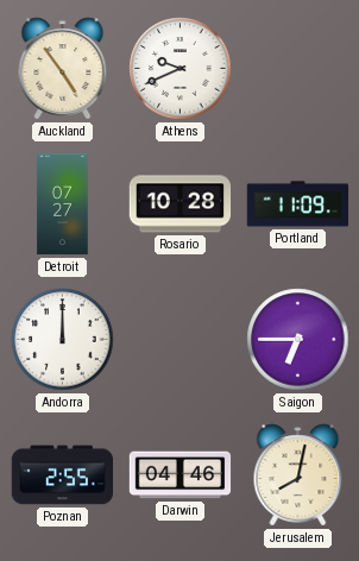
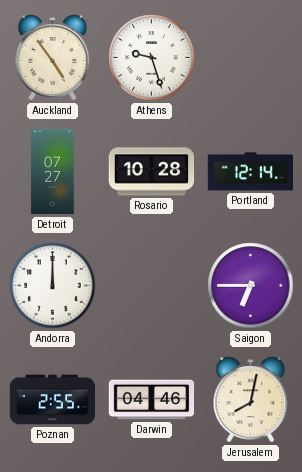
Athens: 9:41 -> 9:27 (152, 58)
Portland: 11:09 -> 12:14 (251, 172)
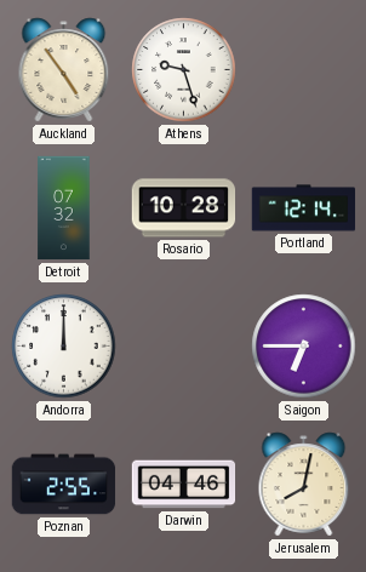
Detroit: 07:27 -> 07:32 (64, 208)
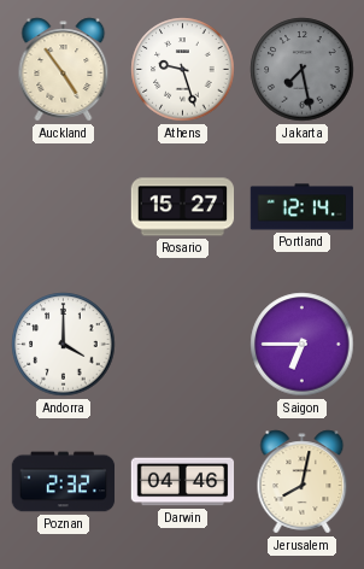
Jakarta: none -> 7:28 (303, 70)
Detroit: 07:32 -> none (64, 208)
Rosario: 10:28 -> 15:27 (183, 207)
Andorra: 12:00 -> 4:00 (64, 345)
Poznan: 2:55 -> 2:32 (64, 482)
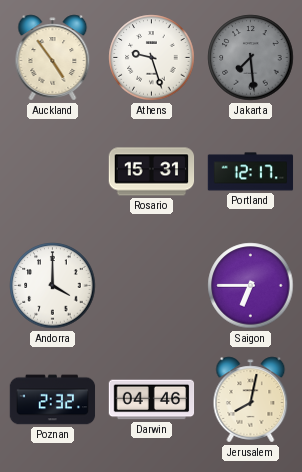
Jakarta: 7:28 -> 7:29 (251, 58)
Rosario: 15:27 -> 15:31 (152, 172)
Portland: 12:14 -> 12:17 (251, 172)
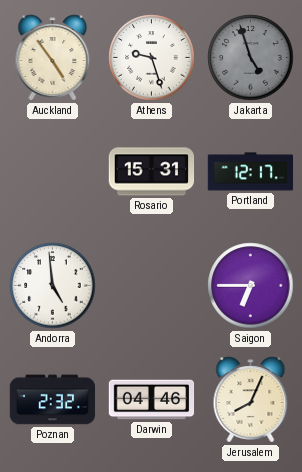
Jakarta: 7:29 -> 4:57 (251, 58)
Andorra: 4:00 -> 4:59 (53, 286)
Jerusalem: 8:02 -> 8:04 (251, 400)
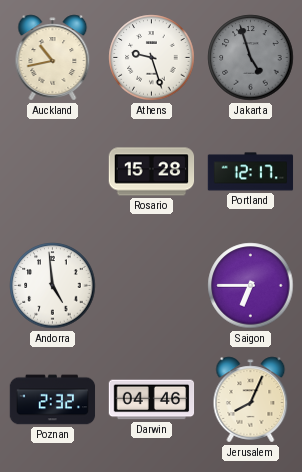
Auckland: 4:54 -> 10:43 (53, 58)
Rosario: 15:31 -> 15:28 (152, 172)
